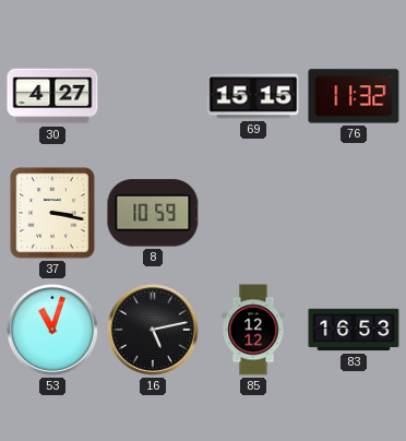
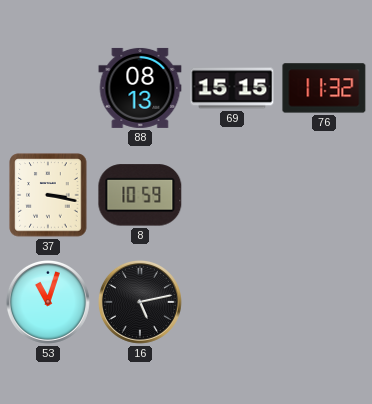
30: 4:27 -> none (52, 96)
88: none -> 08:13 (140, 88)
85: 12:12 -> none (253, 330)
83: 16:53 -> none (354, 330)
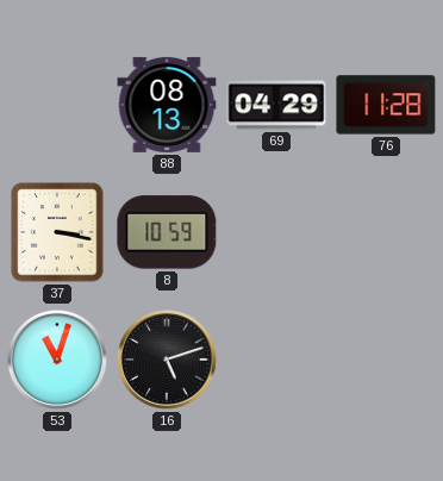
69: 15:15 -> 04:29 (276, 105)
76: 11:32 -> 11:28 (386, 105)
16: 5:13 -> 5:12 (167, 360)
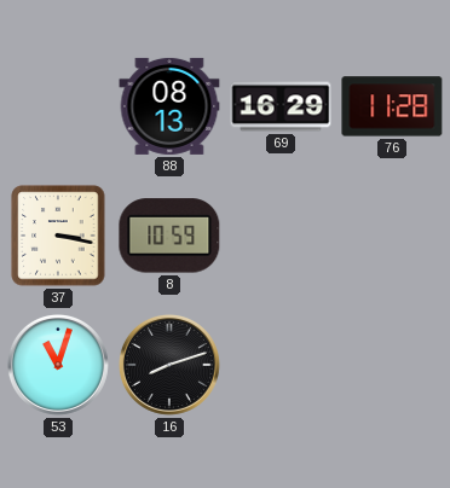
69: 04:29 -> 16:29 (281, 106)
16: 5:12 -> 8:12 (169, 365)
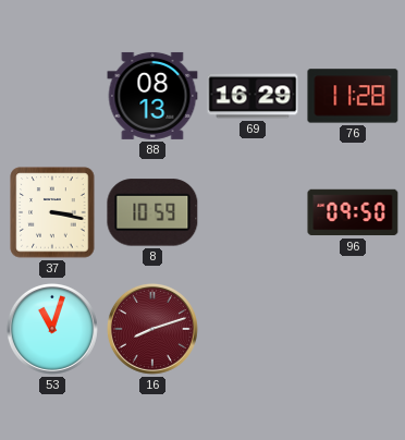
96: none -> 09:50 (353, 212)
16 dial: black -> burgundy (152, 329)
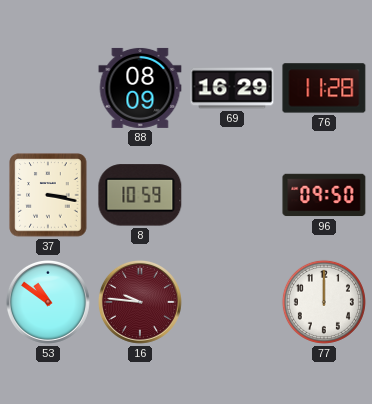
88: 08:13 -> 08:09 (140, 88)
53: 11:03 -> 10:51 (48, 302)
16: 8:12 -> 9:46 (140, 302)
77: none -> 12:00 (324, 302)
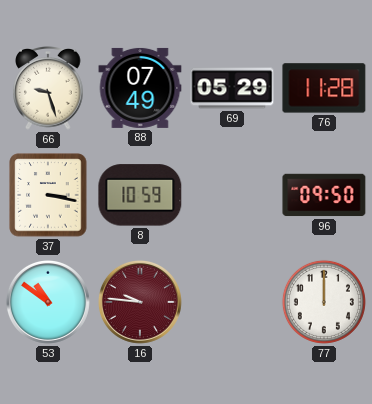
66: none -> 9:27 (48, 89)
88: 08:09 -> 07:49 (140, 88)
69: 16:29 -> 05:29 (232, 88)
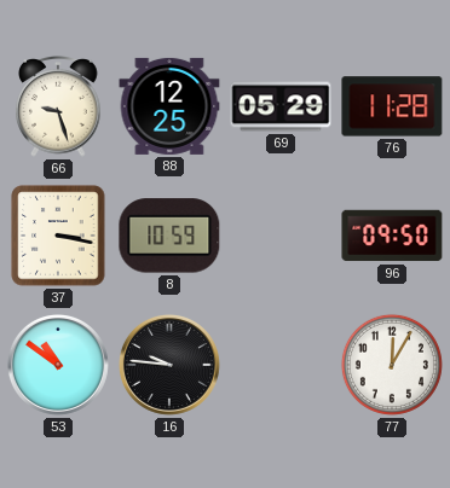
88: 07:49 -> 12:25 (169, 106)
16 dial: burgundy -> black (169, 365)
77: 12:00 -> 12:05 (392, 365)
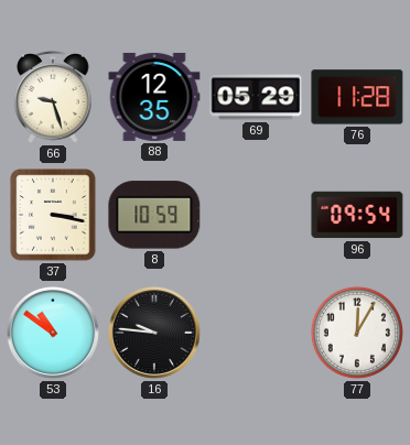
88: 12:25 -> 12:35 (154, 97)
96: 09:50 -> 09:54 (357, 215)
